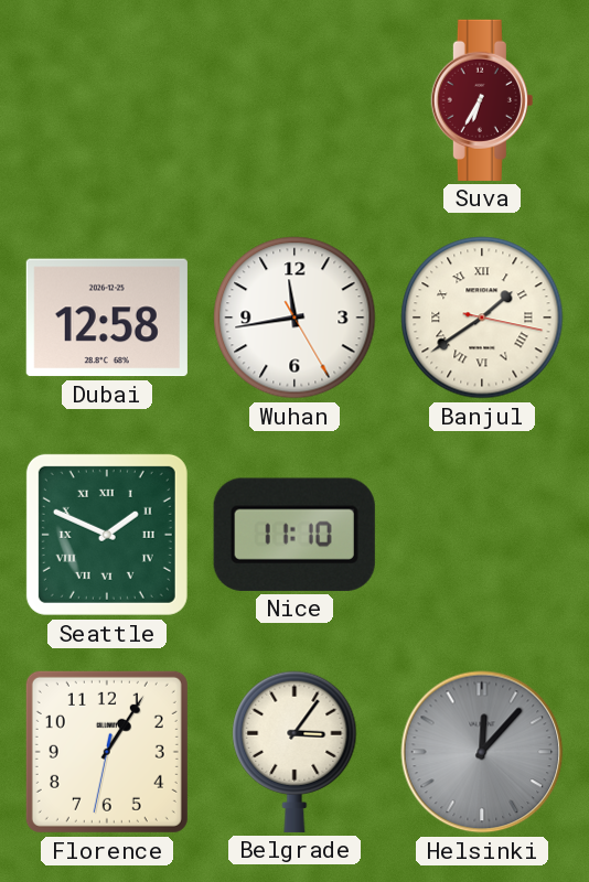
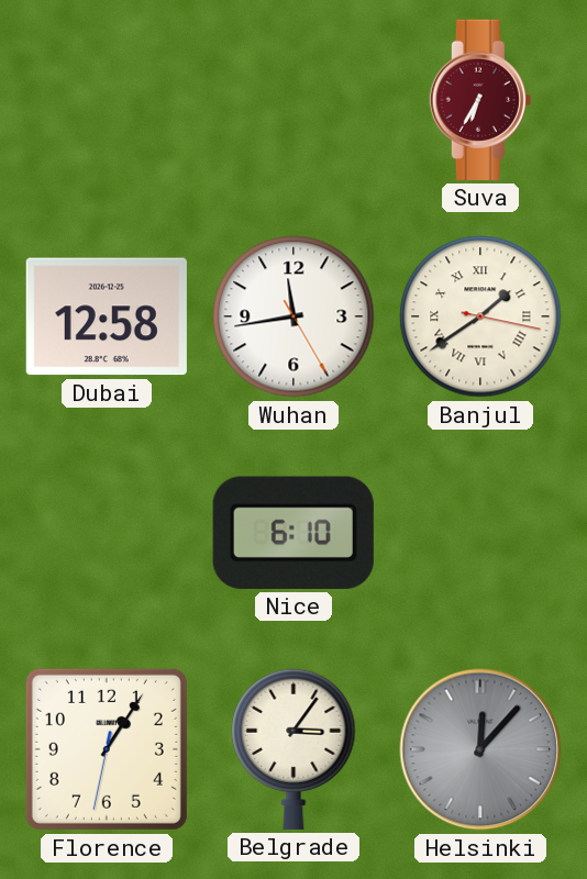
Seattle: 1:49 -> none (107, 535)
Nice: 11:10 -> 6:10 (293, 533)
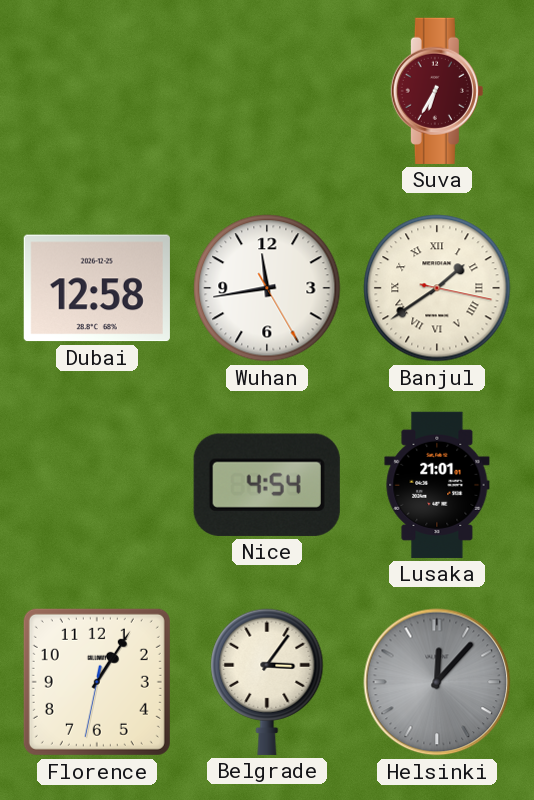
Nice: 6:10 -> 4:54 (267, 485)
Lusaka: none -> 21:01 (437, 485)
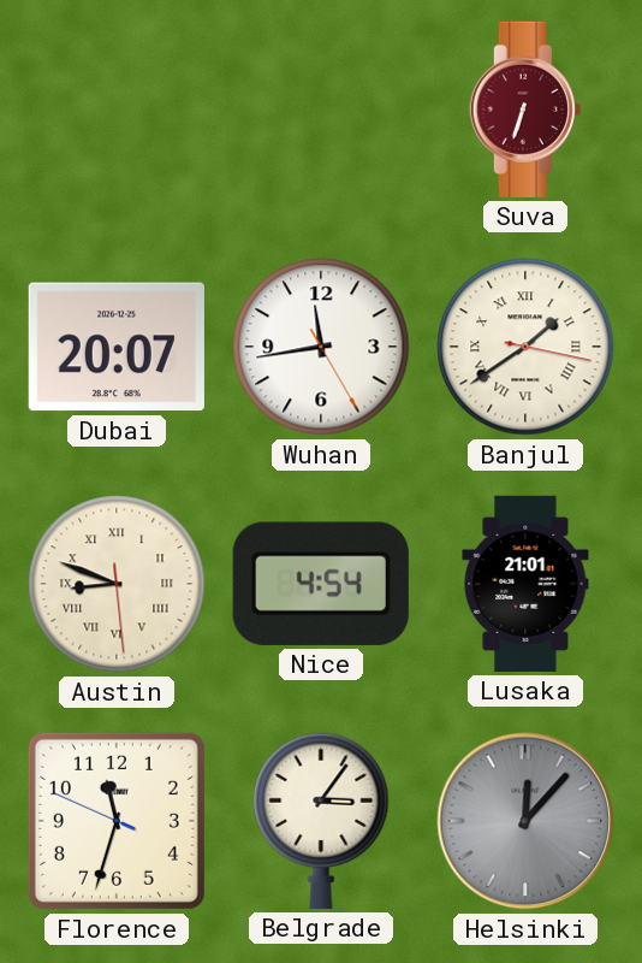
Suva: 6:35 -> 6:33 (525, 110)
Dubai: 12:58 -> 20:07 (117, 347)
Austin: none -> 8:48 (117, 584)
Florence: 1:05 -> 11:32 (117, 821)
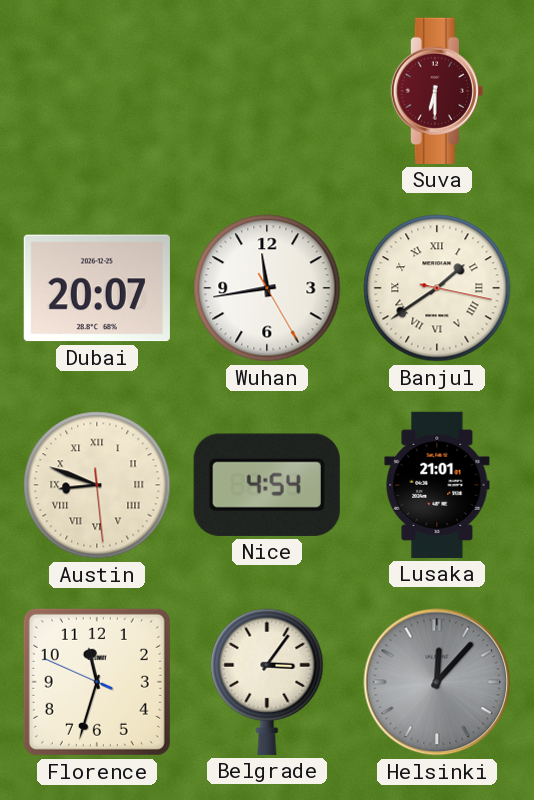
Suva: 6:33 -> 6:30 (437, 91)
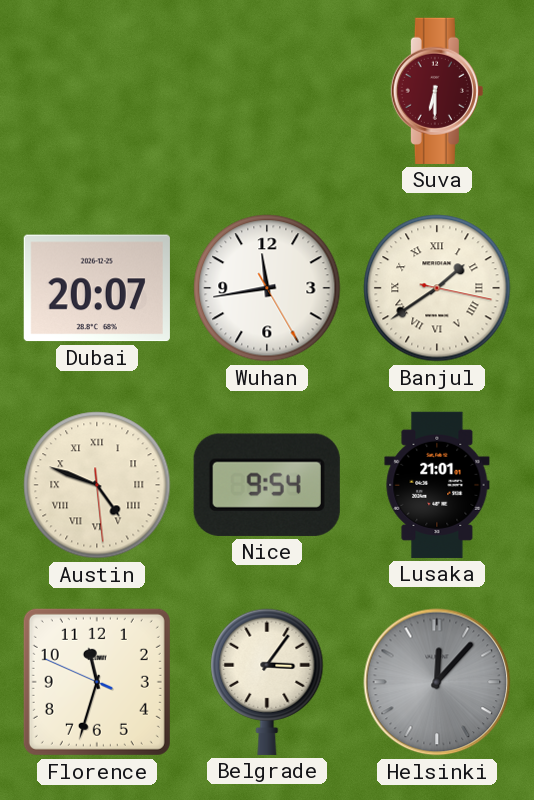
Austin: 8:48 -> 4:48 (97, 485)
Nice: 4:54 -> 9:54 (267, 485)
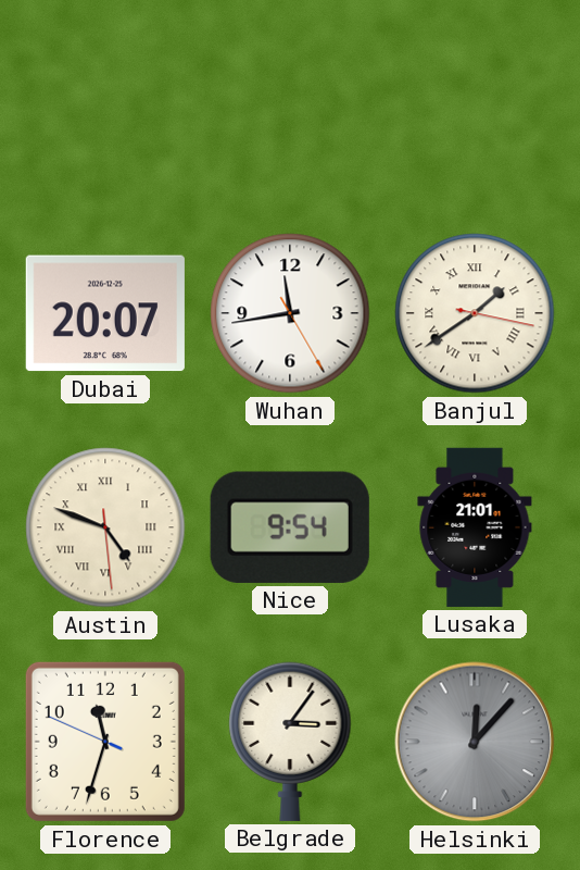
Suva: 6:30 -> none (437, 91)
